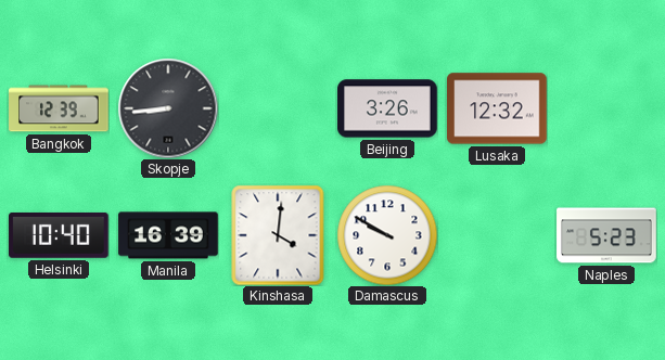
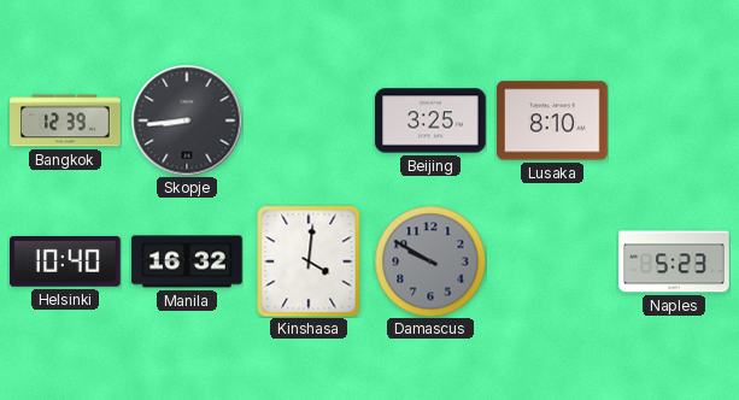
Beijing: 3:26 -> 3:25 (430, 120)
Lusaka: 12:32 -> 8:10 (552, 120)
Manila: 16:39 -> 16:32 (187, 261)
Damascus dial: white -> grey (430, 261)
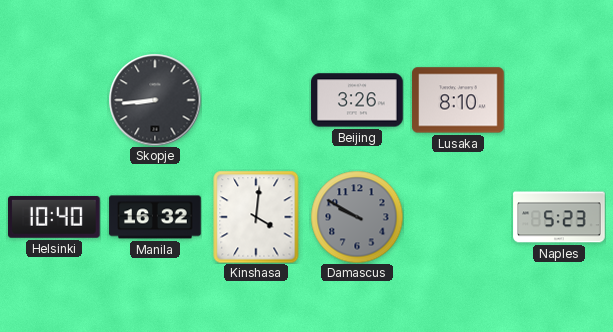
Bangkok: 12:39 -> none (65, 120)
Beijing: 3:25 -> 3:26 (357, 100)
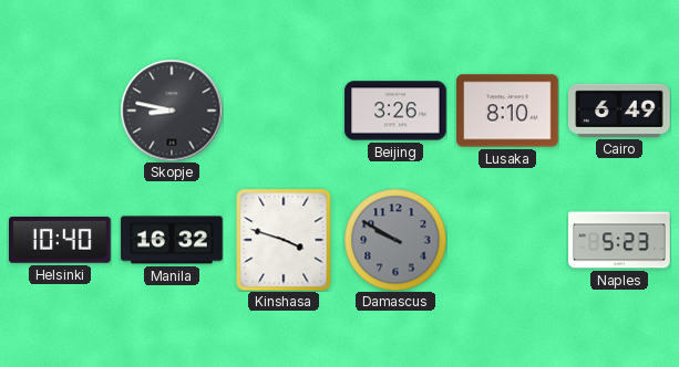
Skopje: 8:44 -> 8:47 (172, 111)
Cairo: none -> 6:49 (619, 111)
Kinshasa: 4:01 -> 3:48 (284, 240)
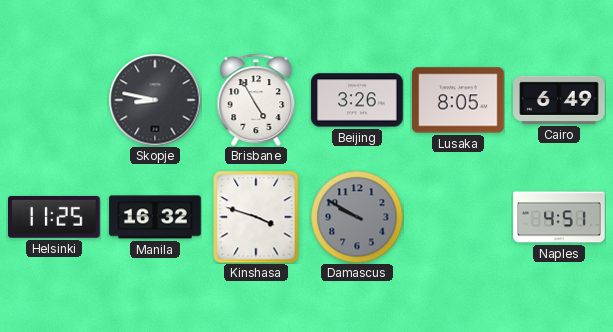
Brisbane: none -> 4:55 (256, 100)
Lusaka: 8:10 -> 8:05 (458, 100)
Helsinki: 10:40 -> 11:25 (55, 217)
Naples: 5:23 -> 4:51 (559, 217)
